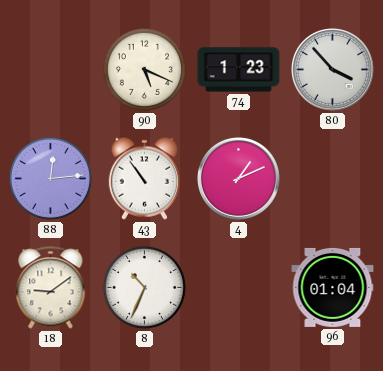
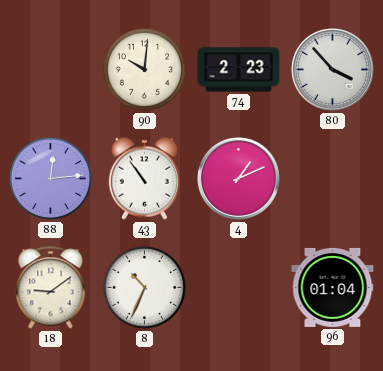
90: 5:19 -> 10:01 (144, 69)
74: 1:23 -> 2:23 (239, 70)
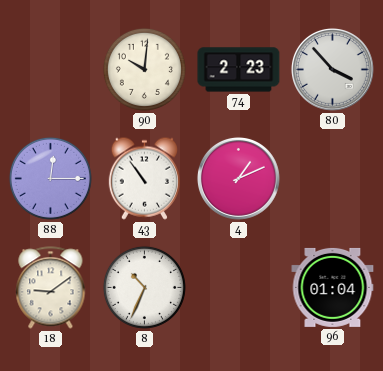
88: 12:14 -> 12:15 (50, 178)
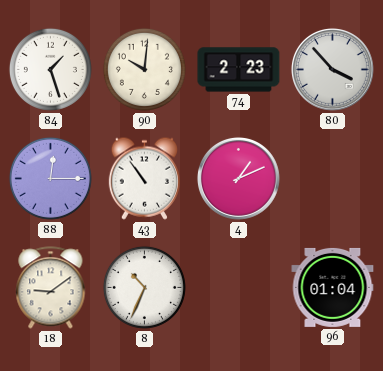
84: none -> 1:27 (50, 69)
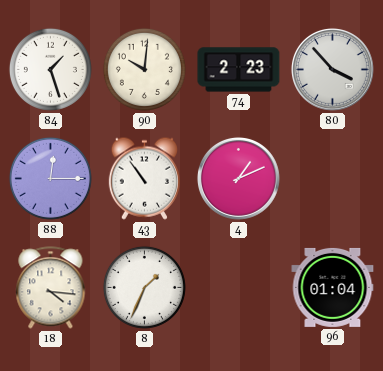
18: 9:09 -> 4:16 (51, 288)
8: 10:34 -> 1:34 (144, 287)
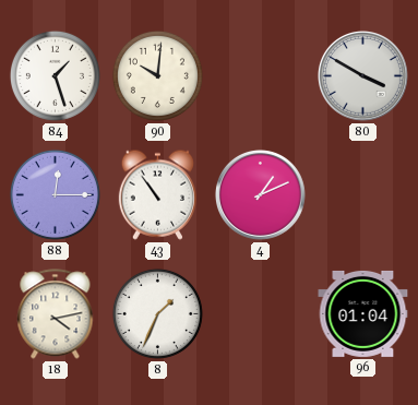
74: 2:23 -> none (239, 70)
80: 3:53 -> 3:50 (362, 75)
18: 4:16 -> 4:13 (56, 314)
